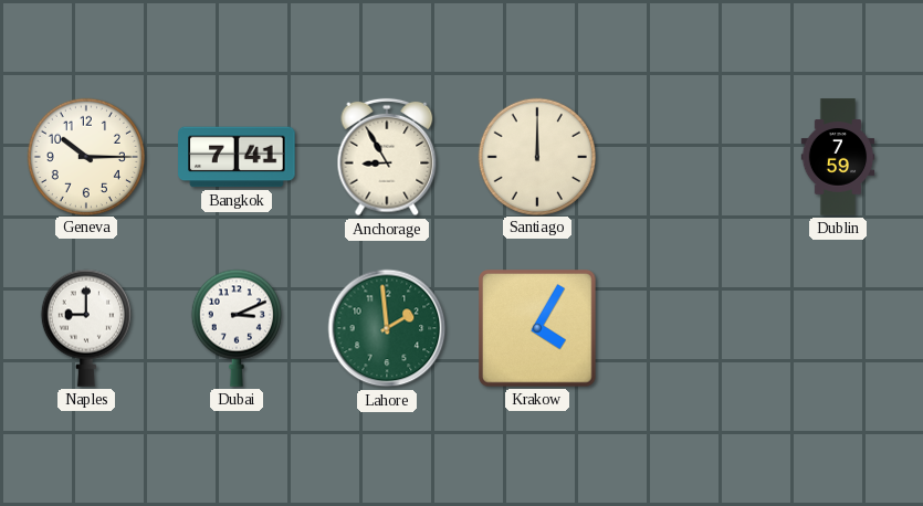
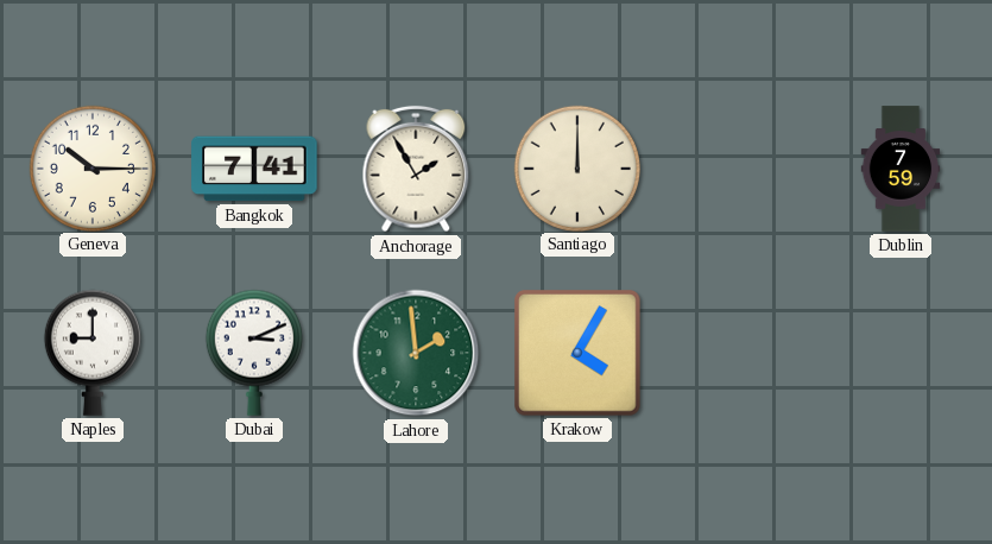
Anchorage: 8:55 -> 1:55 (416, 169)
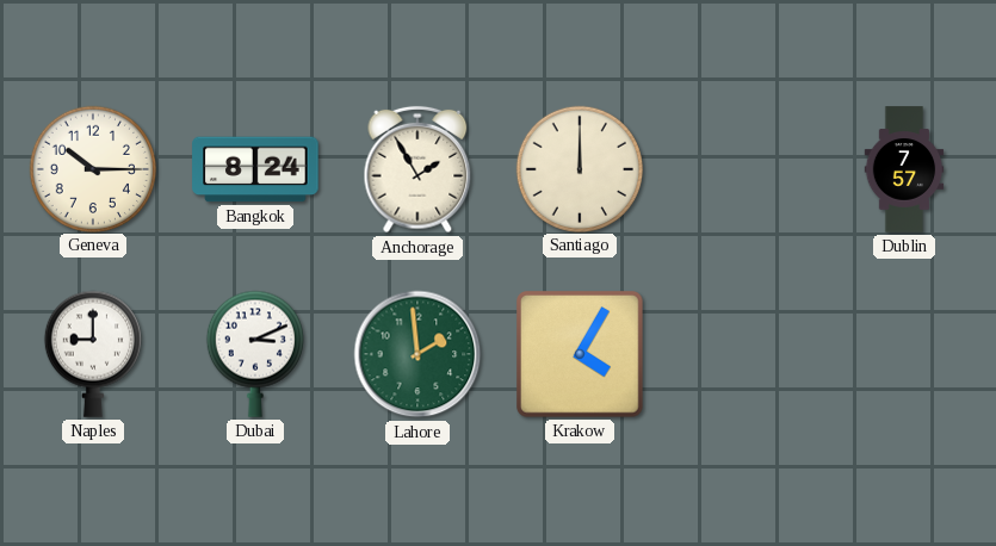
Bangkok: 7:41 -> 8:24 (255, 169)
Dublin: 7:59 -> 7:57 (904, 169)
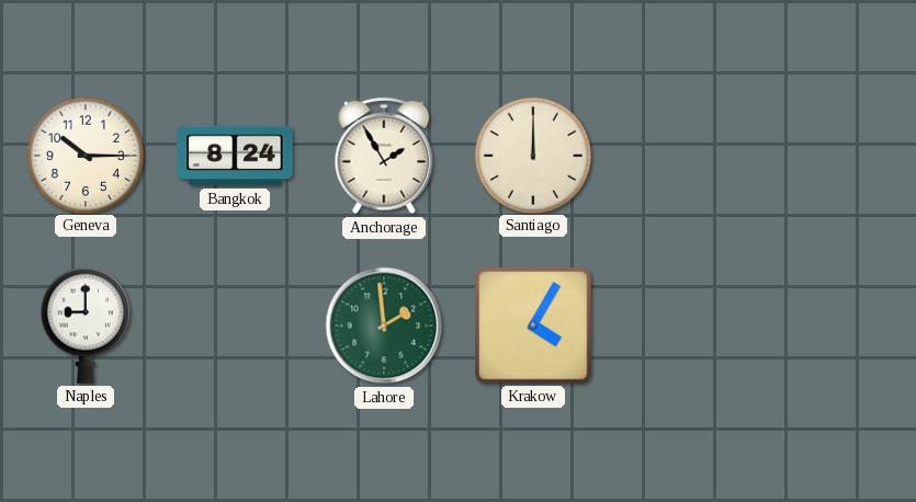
Dublin: 7:57 -> none (904, 169)
Dubai: 3:11 -> none (255, 354)
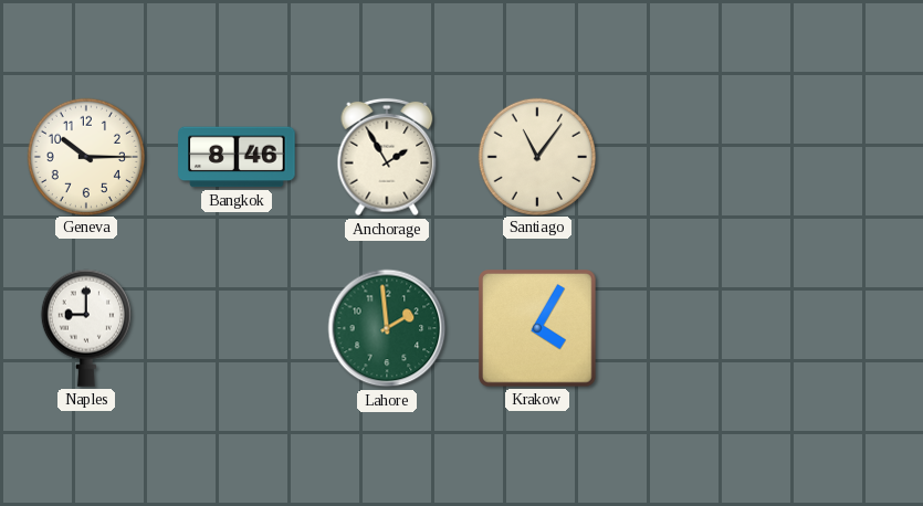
Bangkok: 8:24 -> 8:46 (237, 157)
Santiago: 12:00 -> 11:06 (536, 156)
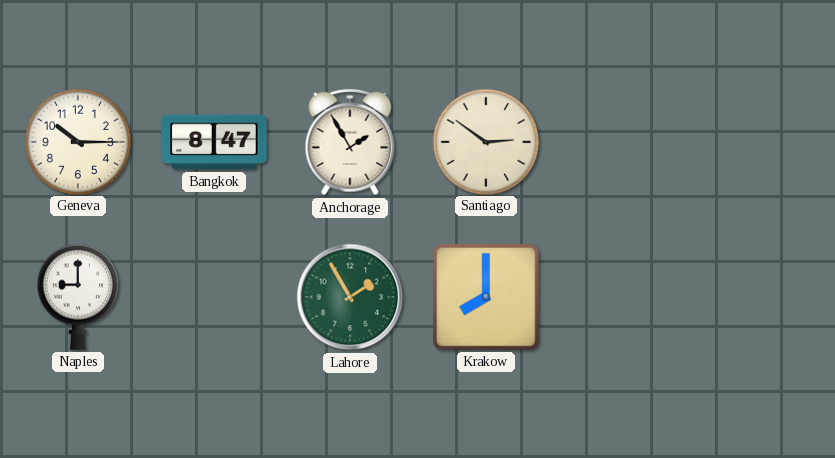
Bangkok: 8:46 -> 8:47 (214, 142)
Santiago: 11:06 -> 2:51 (485, 141)
Lahore: 1:59 -> 1:55 (350, 297)
Krakow: 4:05 -> 8:00 (486, 297)
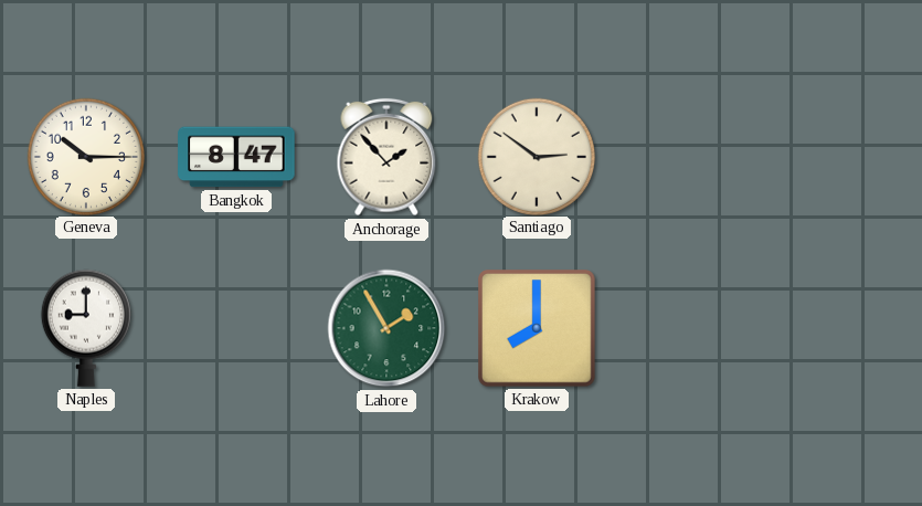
Anchorage: 1:55 -> 1:53 (386, 157)
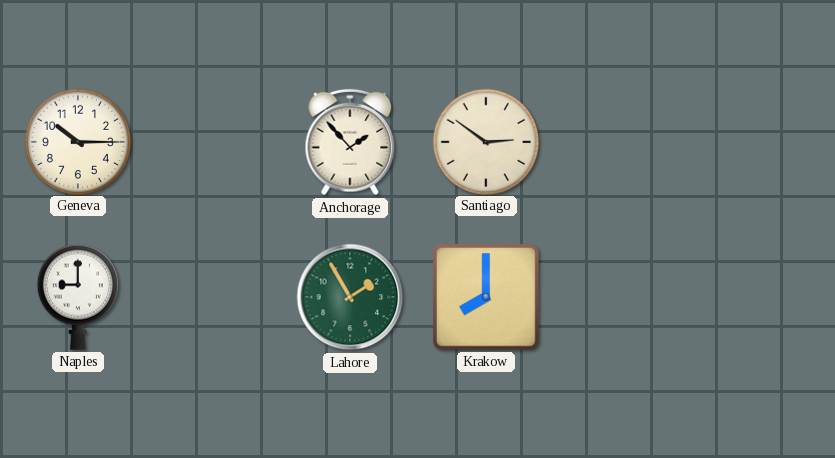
Bangkok: 8:47 -> none (236, 157)
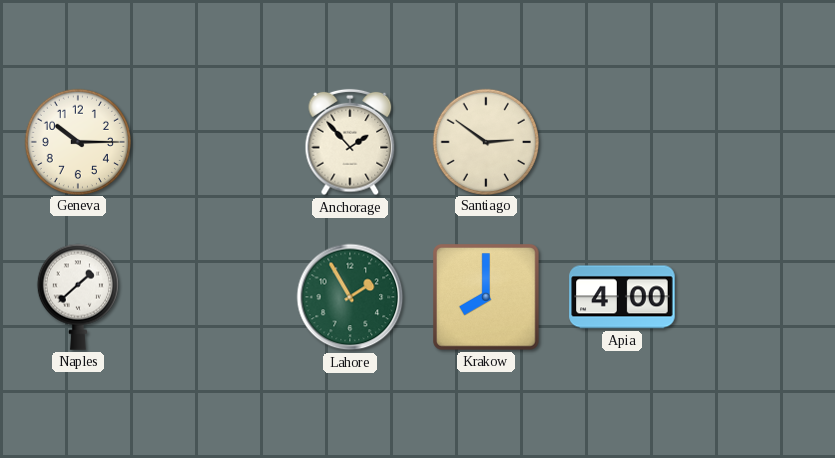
Naples: 9:00 -> 1:38 (78, 297)
Apia: none -> 4:00 (622, 297)
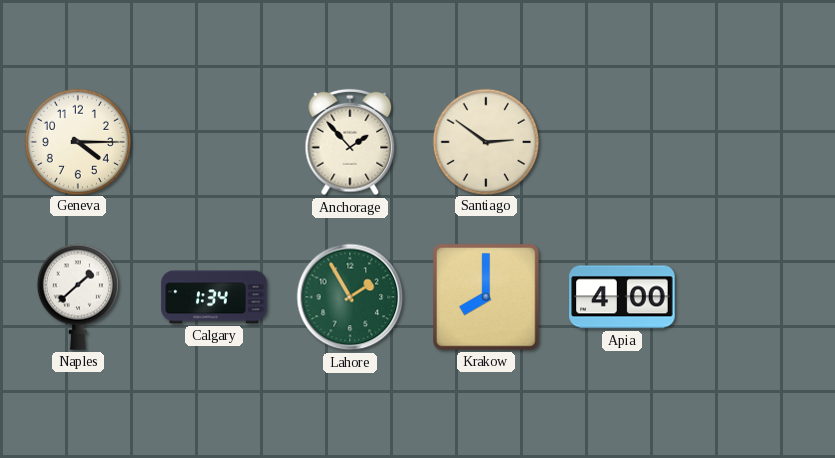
Geneva: 10:15 -> 4:15 (77, 141)
Calgary: none -> 1:34 (214, 297)
